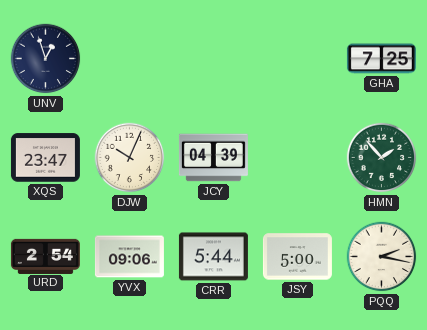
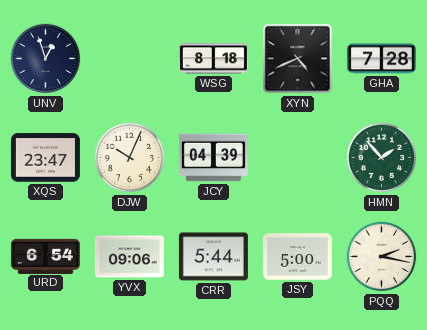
WSG: none -> 8:18 (213, 59)
XYN: none -> 4:41 (298, 59)
GHA: 7:25 -> 7:28 (381, 59)
URD: 2:54 -> 6:54 (45, 256)
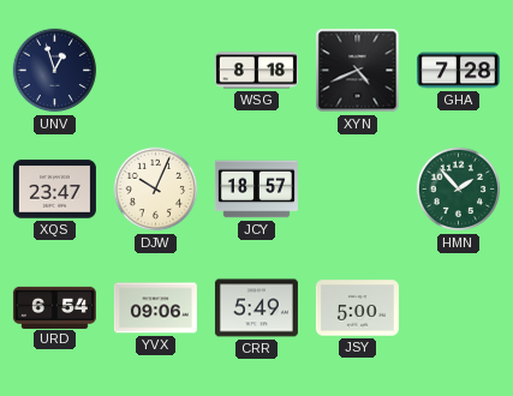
JCY: 04:39 -> 18:57 (256, 190)
CRR: 5:44 -> 5:49 (256, 308)
PQQ: 2:17 -> none (382, 257)
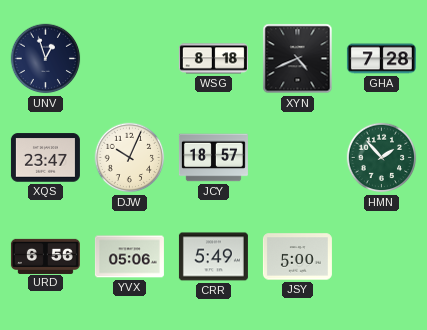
URD: 6:54 -> 6:56 (45, 256)
YVX: 09:06 -> 05:06 (129, 257)
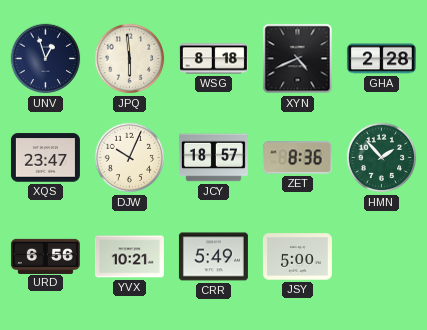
JPQ: none -> 5:59 (130, 59)
GHA: 7:28 -> 2:28 (381, 59)
ZET: none -> 8:36 (297, 158)
YVX: 05:06 -> 10:21 (129, 257)
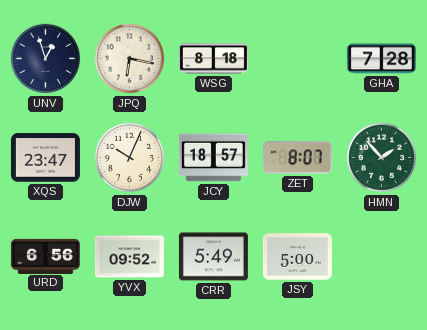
JPQ: 5:59 -> 6:17 (130, 59)
XYN: 4:41 -> none (298, 59)
GHA: 2:28 -> 7:28 (381, 59)
ZET: 8:36 -> 8:07 (297, 158)
YVX: 10:21 -> 09:52 (129, 257)
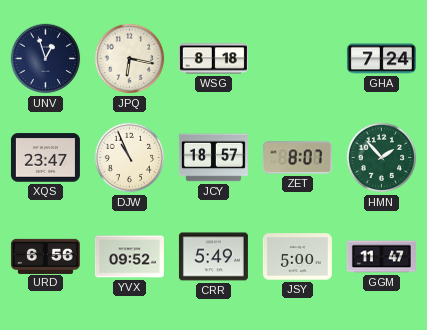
GHA: 7:28 -> 7:24 (381, 59)
DJW: 10:04 -> 10:56 (130, 158)
GGM: none -> 11:47 (381, 257)
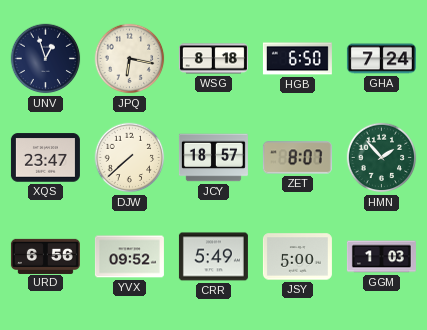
HGB: none -> 6:50 (297, 59)
DJW: 10:56 -> 7:38 (130, 158)
GGM: 11:47 -> 1:03 (381, 257)
